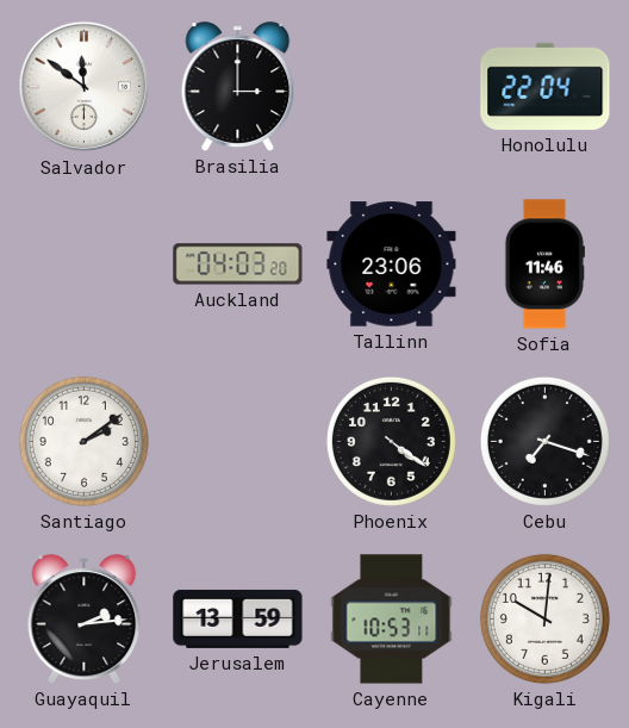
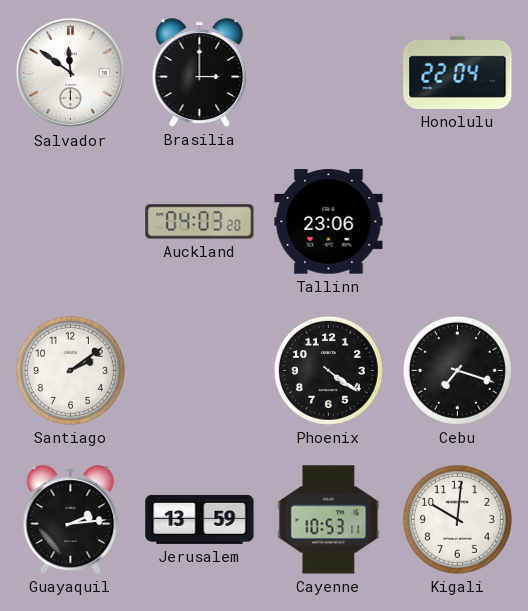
Sofia: 11:46 -> none (544, 265)
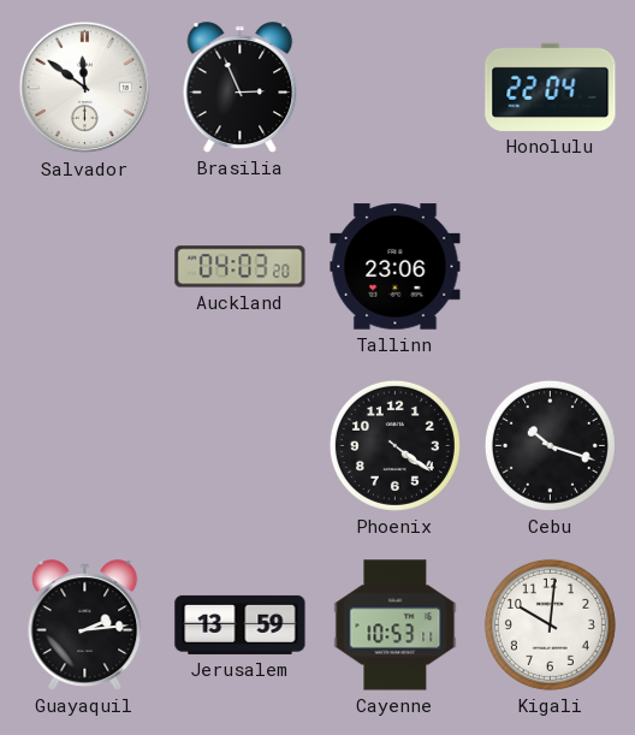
Brasilia: 3:00 -> 2:56 (241, 88)
Santiago: 2:09 -> none (70, 370)
Cebu: 7:18 -> 10:18 (550, 445)
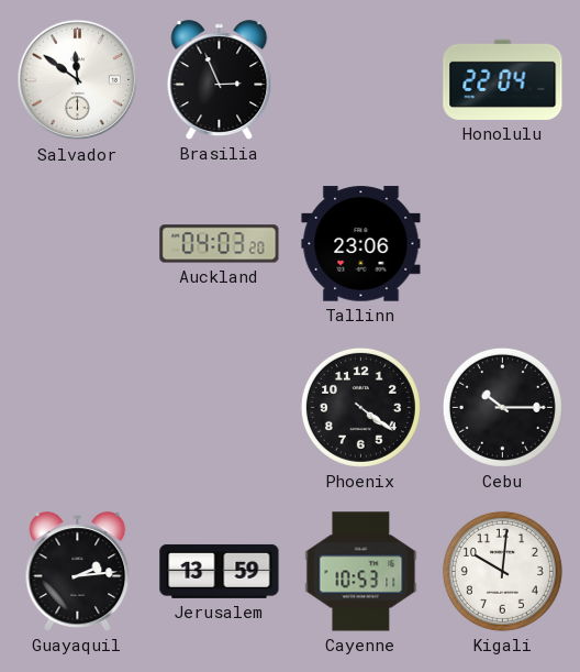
Cebu: 10:18 -> 10:15 (502, 407)
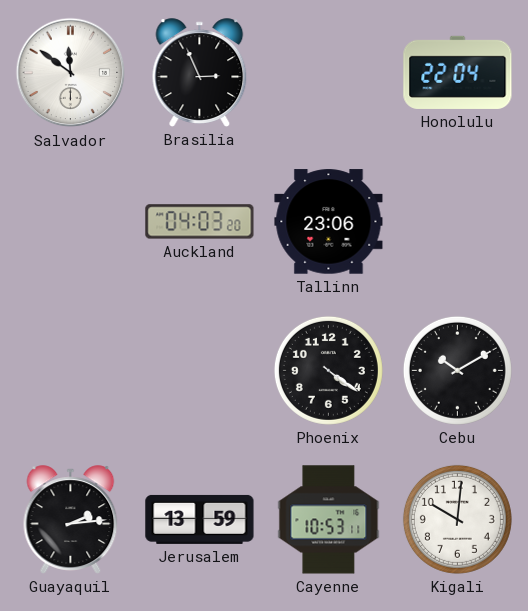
Cebu: 10:15 -> 10:10 (457, 370)
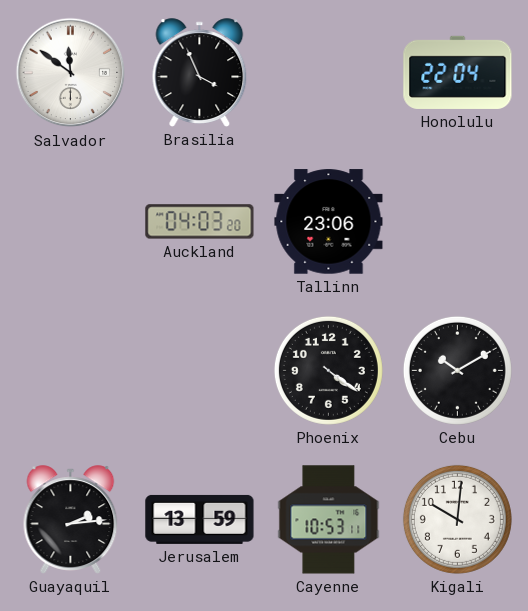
Brasilia: 2:56 -> 3:56 (200, 73)
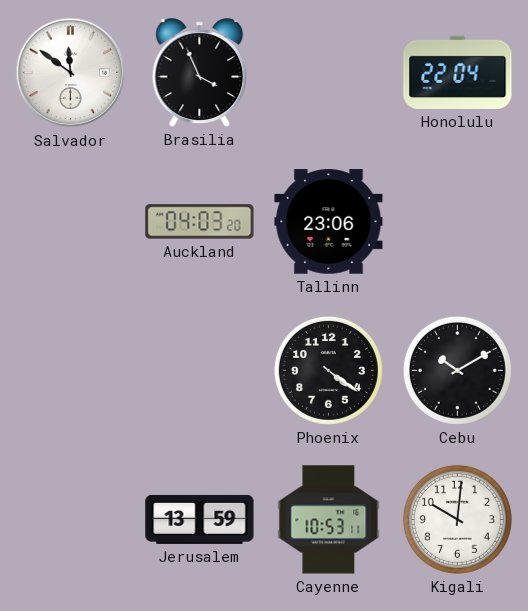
Guayaquil: 2:14 -> none (71, 520)
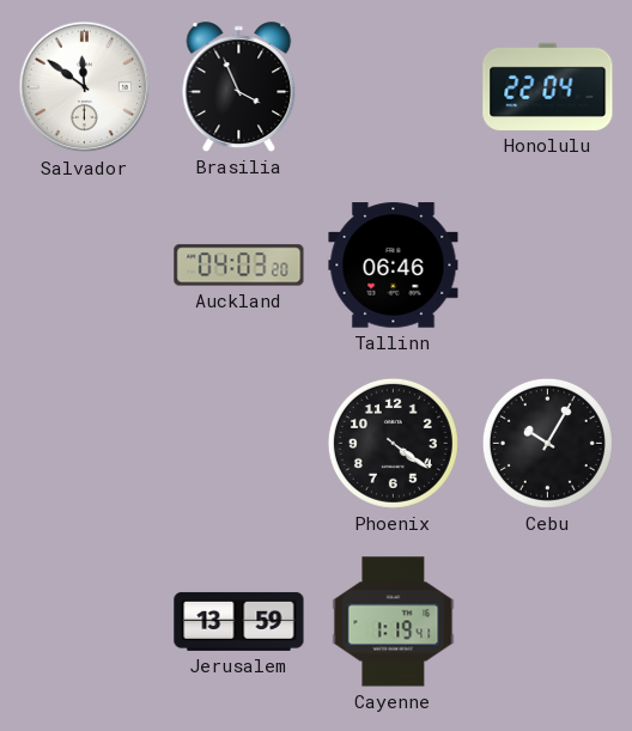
Tallinn: 23:06 -> 06:46 (394, 266)
Cebu: 10:10 -> 10:05 (547, 443)
Cayenne: 10:53 -> 1:19 (394, 622)
Kigali: 10:01 -> none (457, 519)
